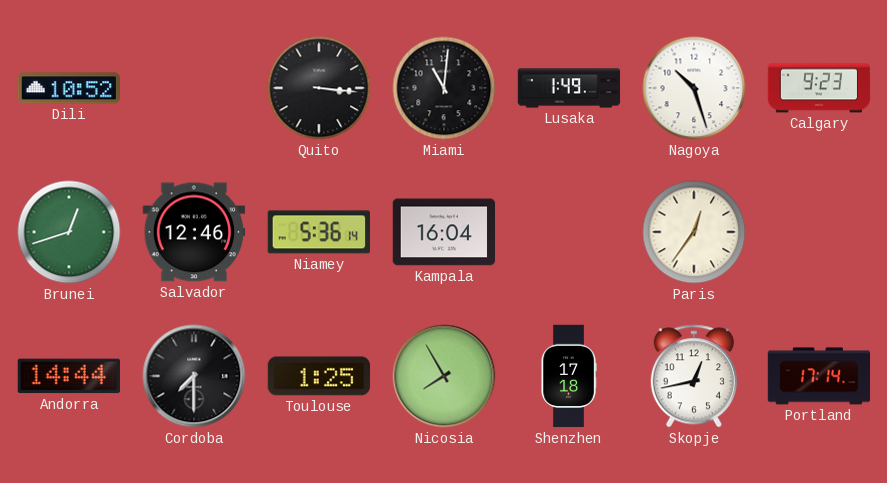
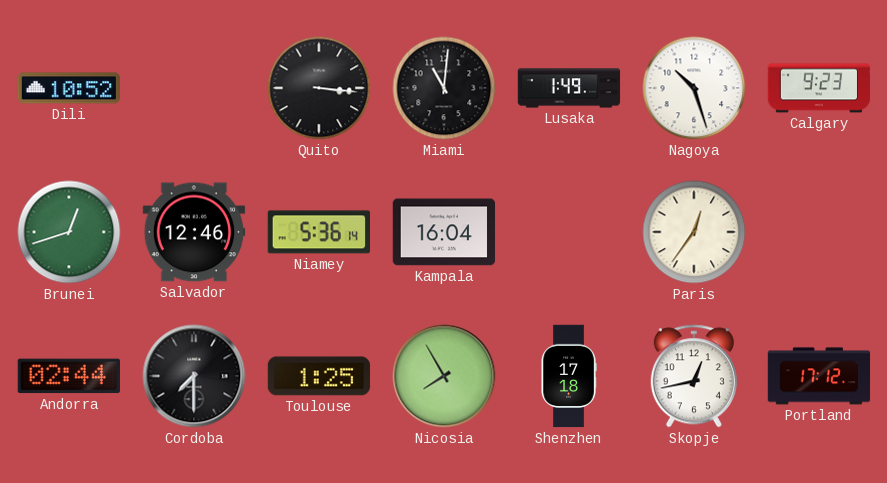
Andorra: 14:44 -> 02:44 (68, 376)
Portland: 17:14 -> 17:12 (819, 376)
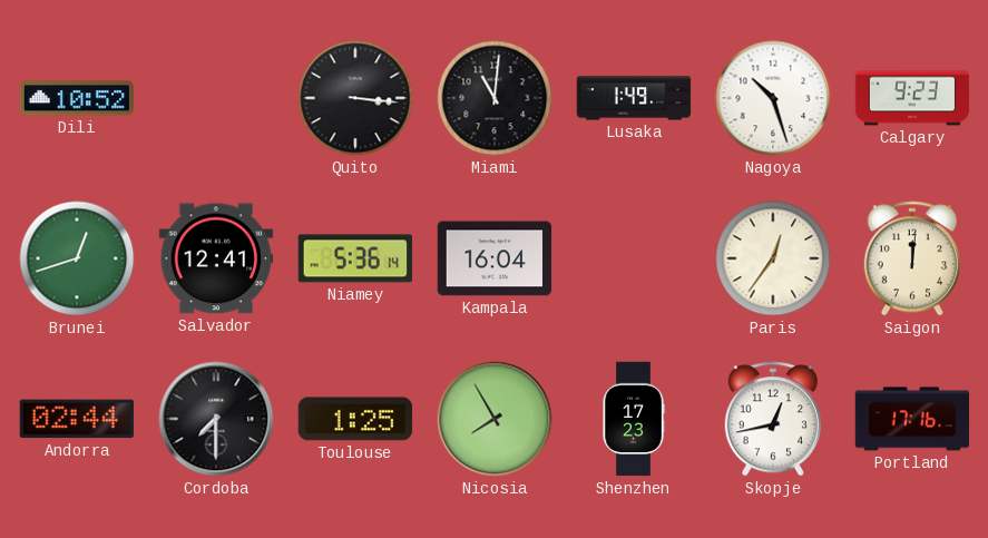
Salvador: 12:46 -> 12:41 (216, 258)
Saigon: none -> 12:01 (912, 258)
Shenzhen: 17:18 -> 17:23 (634, 419)
Portland: 17:12 -> 17:16 (912, 419)
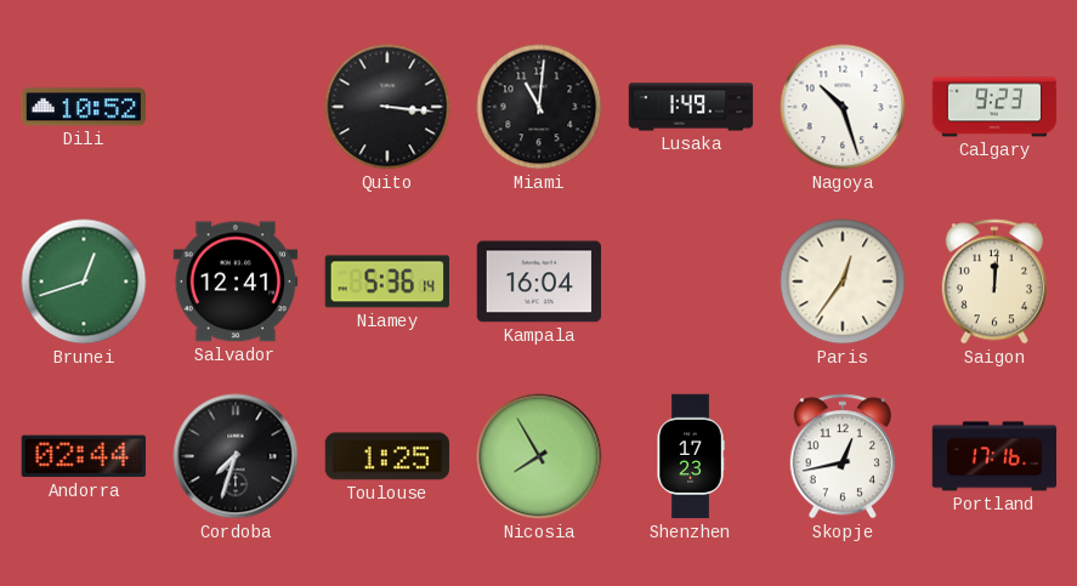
Cordoba: 7:30 -> 7:33 (236, 456)
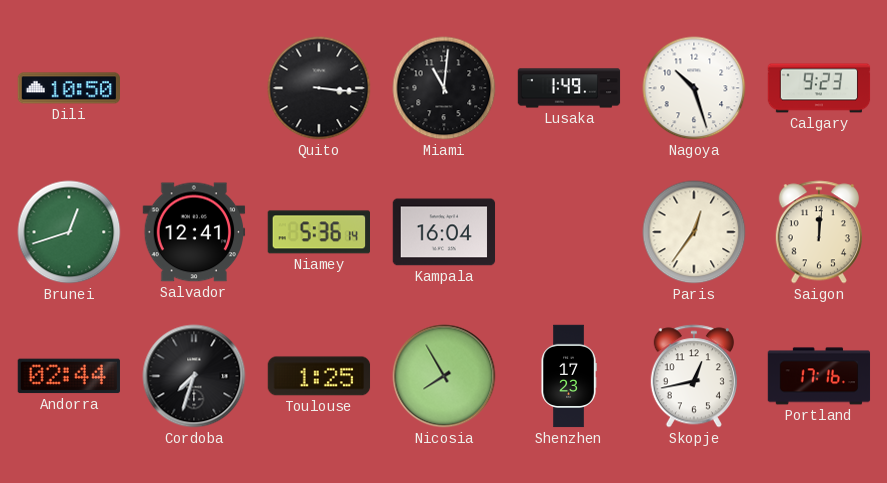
Dili: 10:52 -> 10:50 (69, 88)
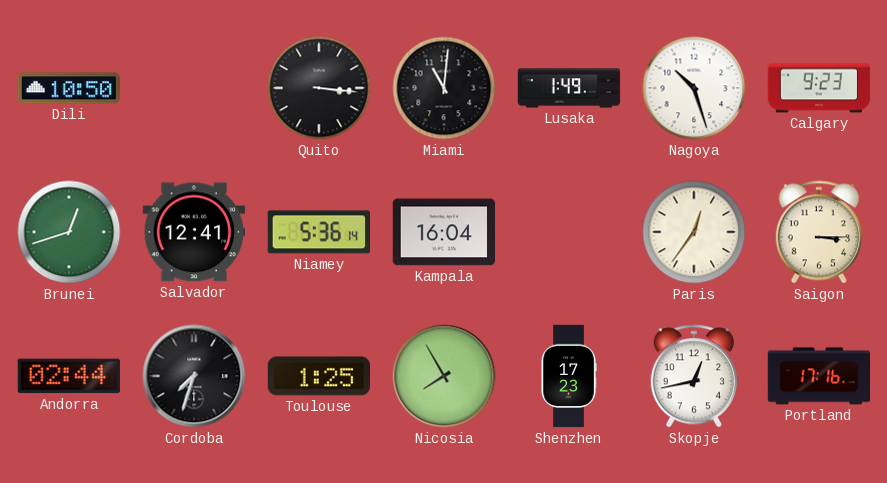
Saigon: 12:01 -> 3:15 (819, 232)
